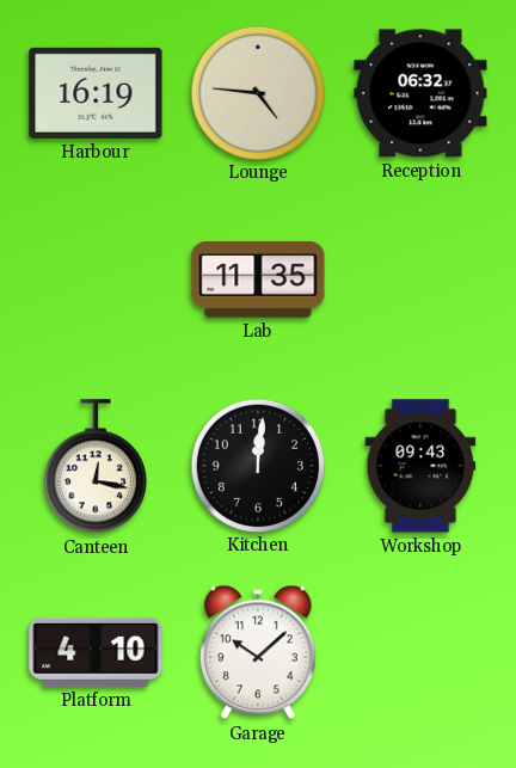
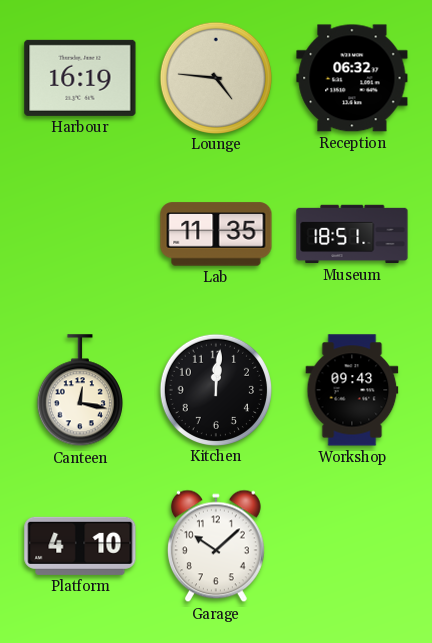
Museum: none -> 18:51 (352, 234)
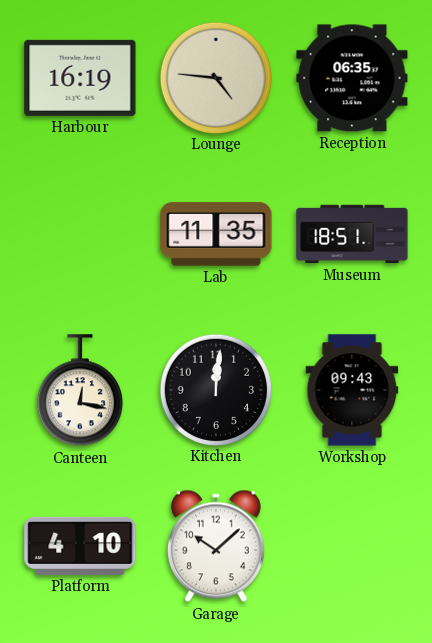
Reception: 06:32 -> 06:35 (352, 78)
